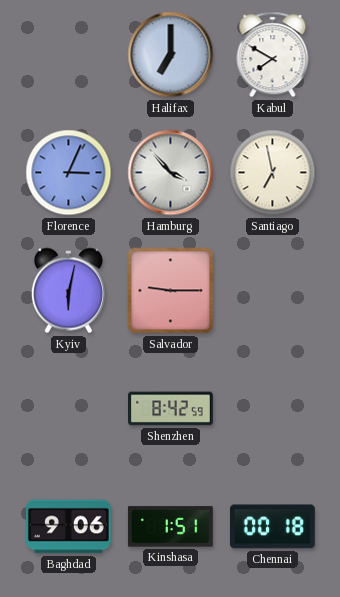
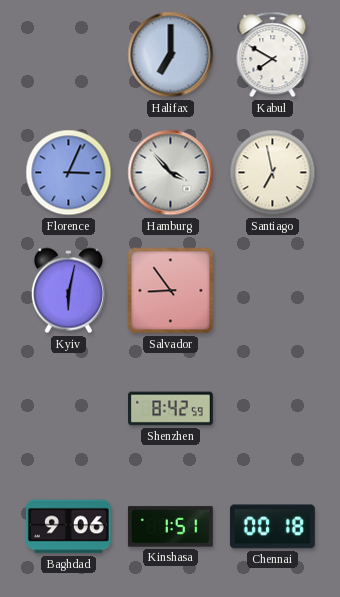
Salvador: 9:15 -> 8:54 (171, 291)
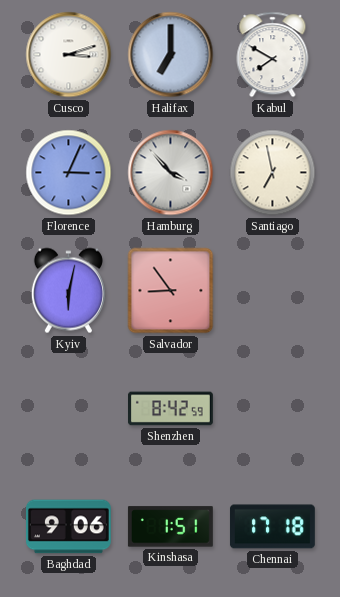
Cusco: none -> 3:12 (69, 55)
Chennai: 00:18 -> 17:18 (272, 527)
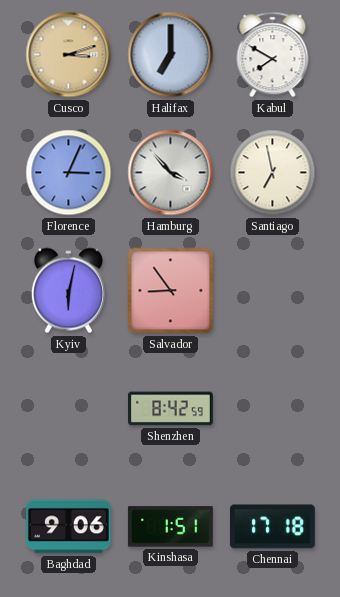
Cusco dial: white -> champagne (69, 55)
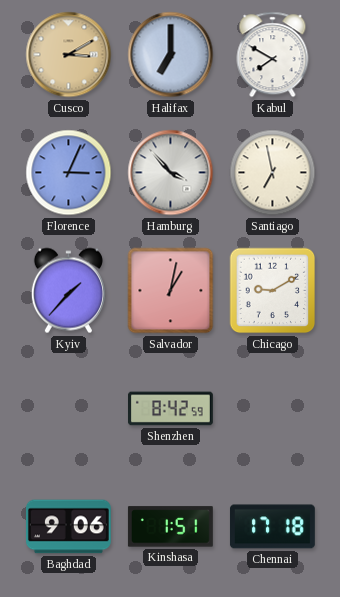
Cusco: 3:12 -> 3:10 (69, 55)
Kyiv: 6:02 -> 1:37 (68, 291)
Salvador: 8:54 -> 1:02 (171, 291)
Chicago: none -> 9:10 (273, 291)
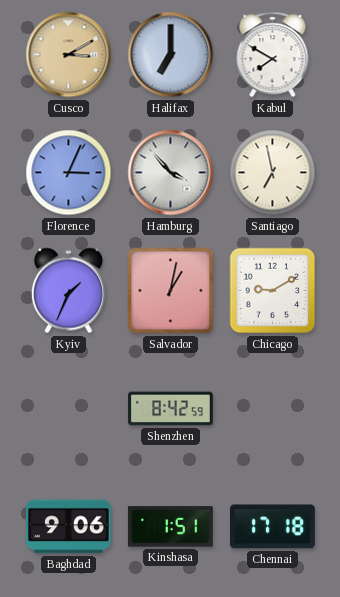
Kyiv: 1:37 -> 1:34 (68, 291)
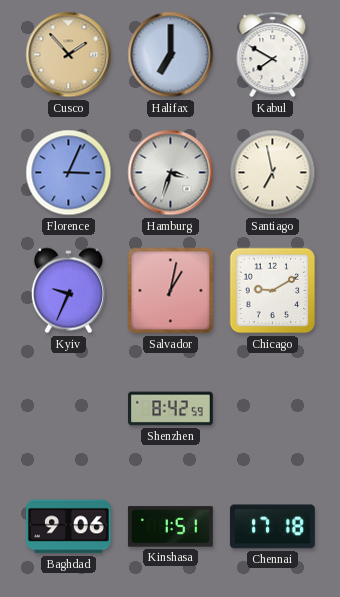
Cusco: 3:10 -> 1:53 (69, 55)
Hamburg: 3:53 -> 3:33 (171, 173)
Kyiv: 1:34 -> 9:34 (68, 291)
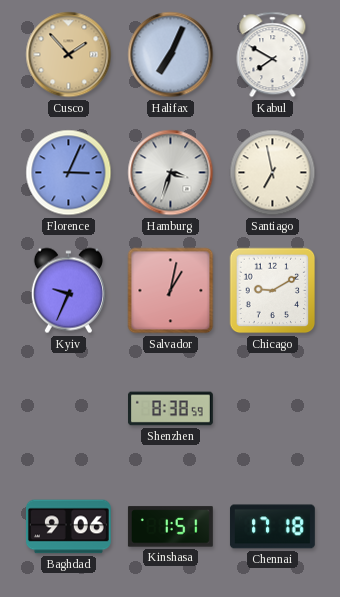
Halifax: 7:00 -> 7:04 (171, 55)
Shenzhen: 8:42 -> 8:38 (171, 409)
